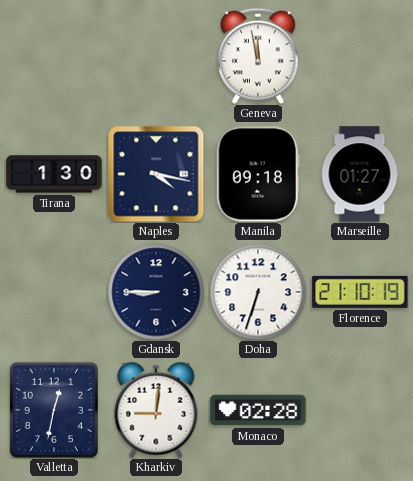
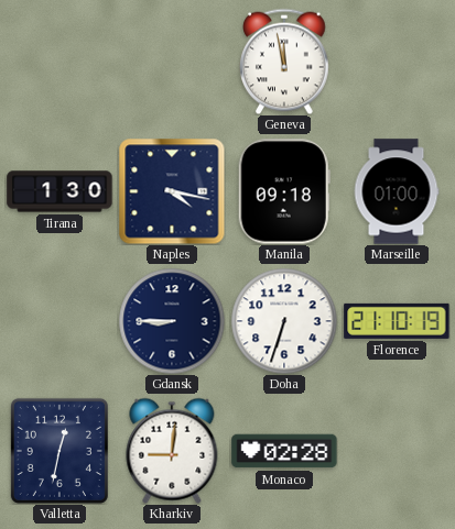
Marseille: 01:27 -> 01:00 (397, 191)
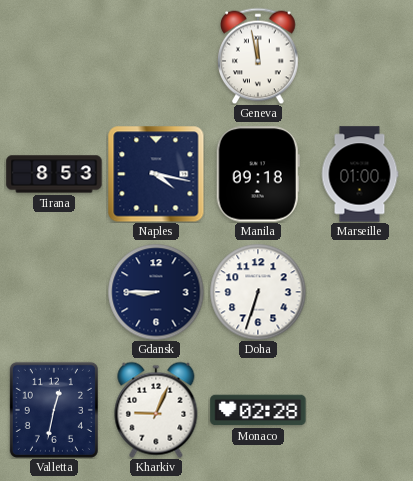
Tirana: 1:30 -> 8:53 (54, 174)
Florence: 21:10 -> none (397, 321)
Kharkiv: 9:01 -> 9:04 (156, 410)
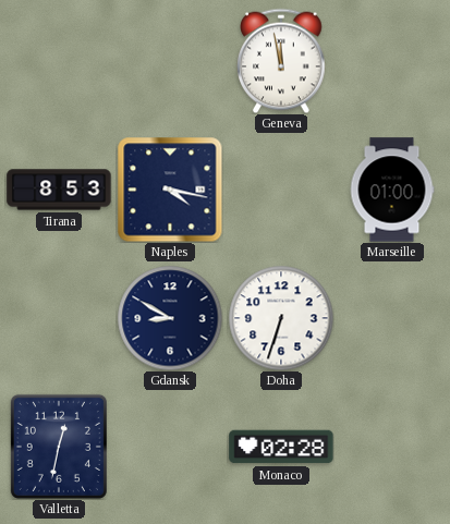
Manila: 09:18 -> none (258, 174)
Gdansk: 8:45 -> 8:50 (170, 318)
Kharkiv: 9:04 -> none (156, 410)
